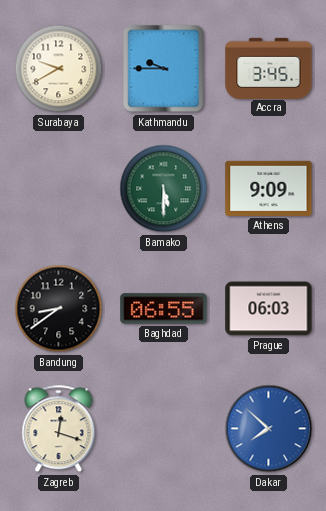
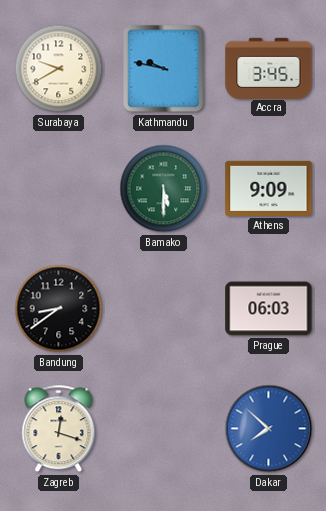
Kathmandu: 9:45 -> 9:47 (164, 69)
Baghdad: 06:55 -> none (164, 309)
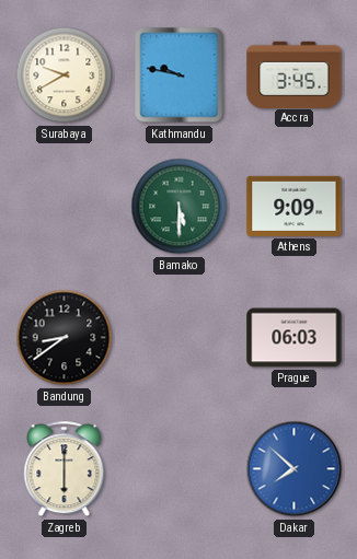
Zagreb: 12:18 -> 6:00 (65, 469)
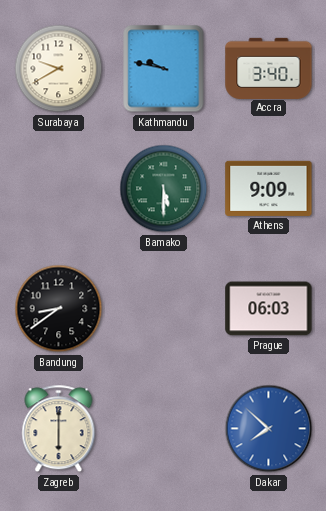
Accra: 3:45 -> 3:40 (269, 68)
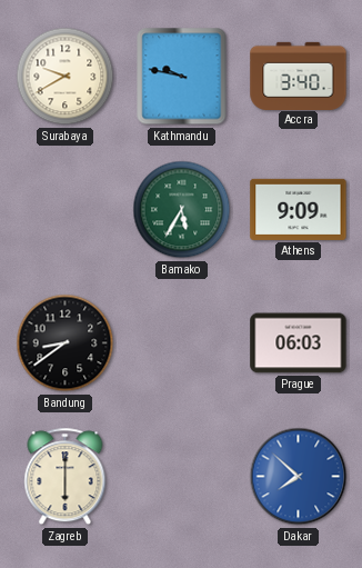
Bamako: 5:30 -> 5:35 (182, 210)
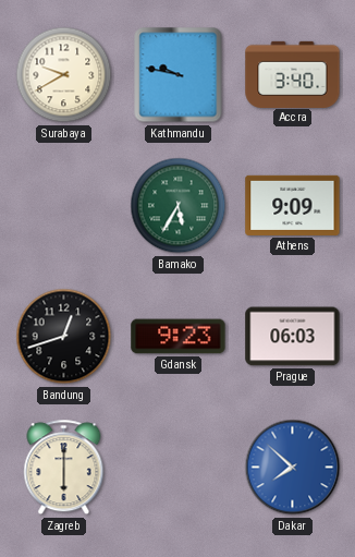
Bandung: 8:39 -> 12:42 (64, 337)
Gdansk: none -> 9:23 (179, 337)
